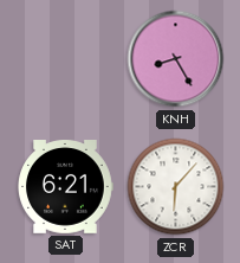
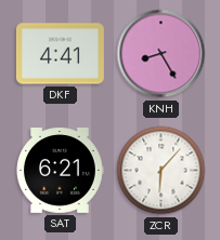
DKF: none -> 4:41 (60, 54)
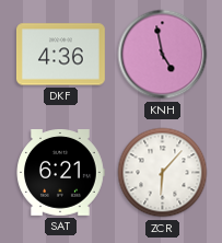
DKF: 4:41 -> 4:36 (60, 55)
KNH: 8:25 -> 4:58 (163, 55)
